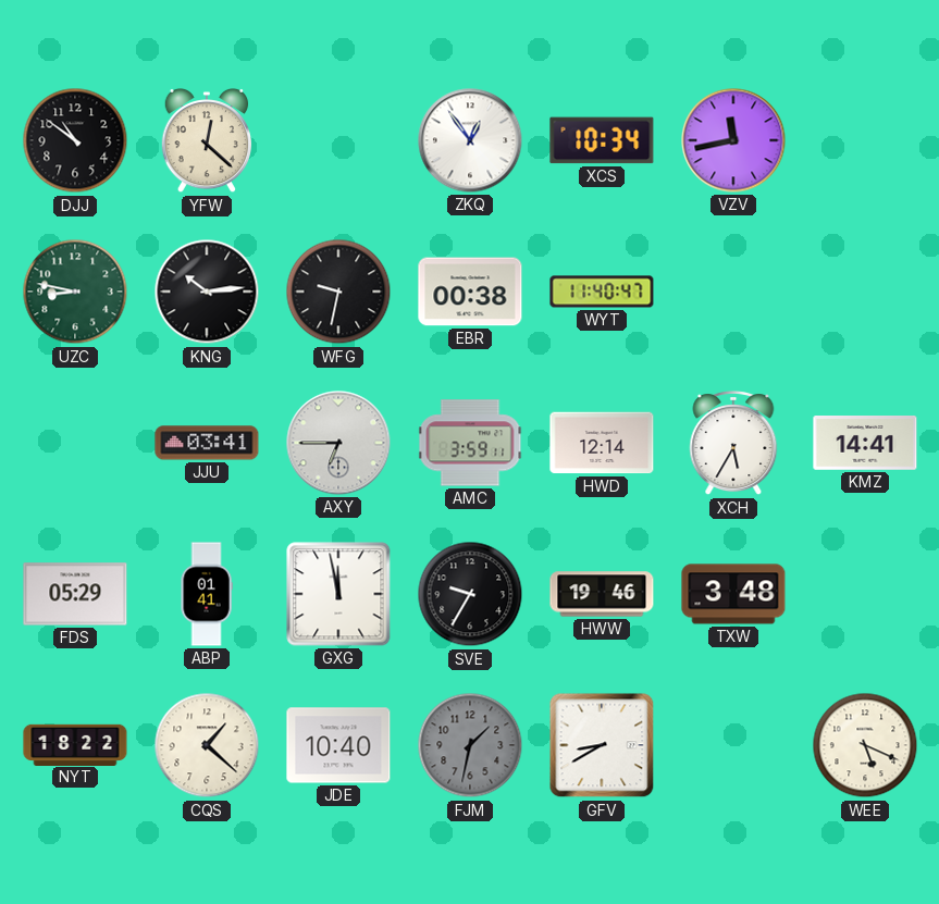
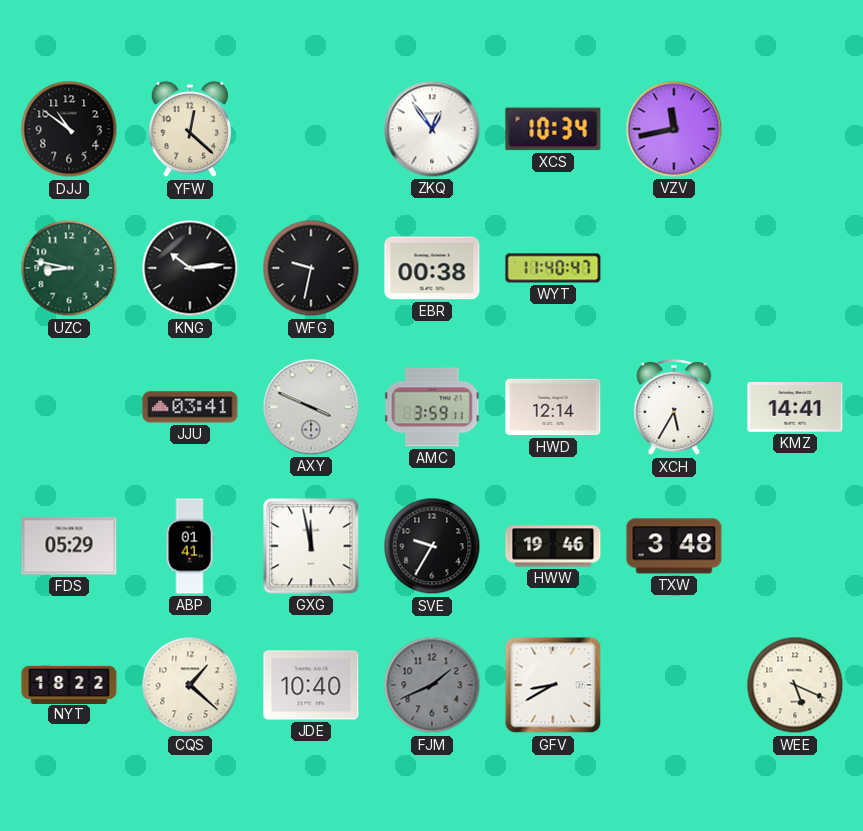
AXY: 6:45 -> 3:49 (311, 407)
FJM: 1:32 -> 1:41 (432, 685)
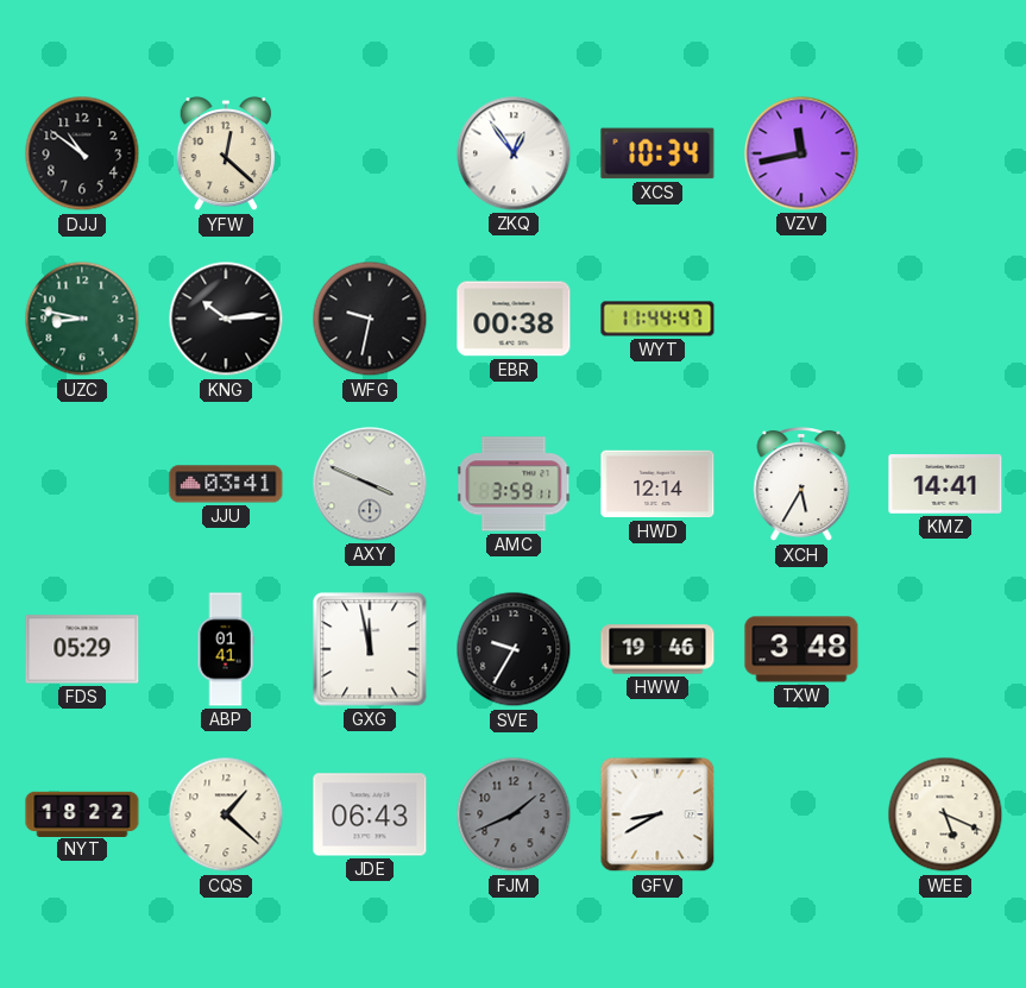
WYT: 11:40 -> 11:44 (657, 319)
JDE: 10:40 -> 06:43 (370, 814)
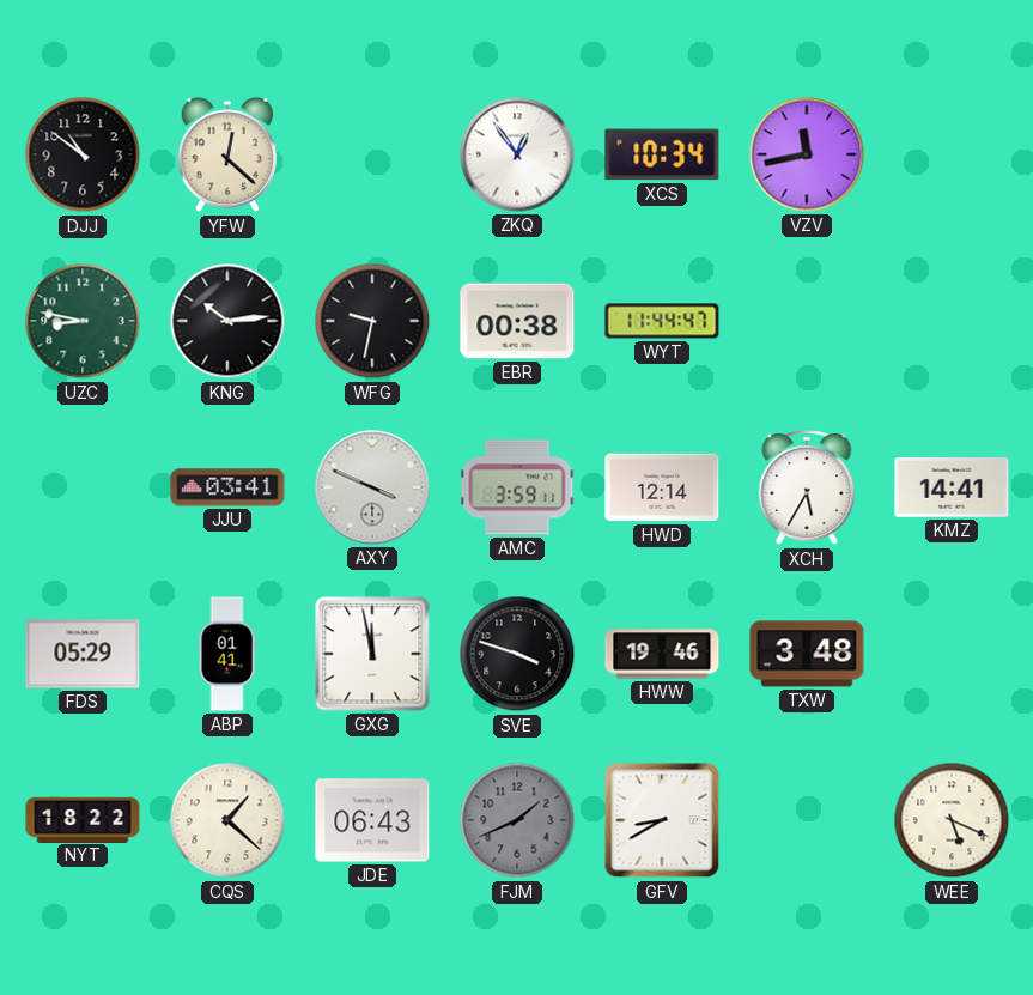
SVE: 9:35 -> 3:48 (517, 654)
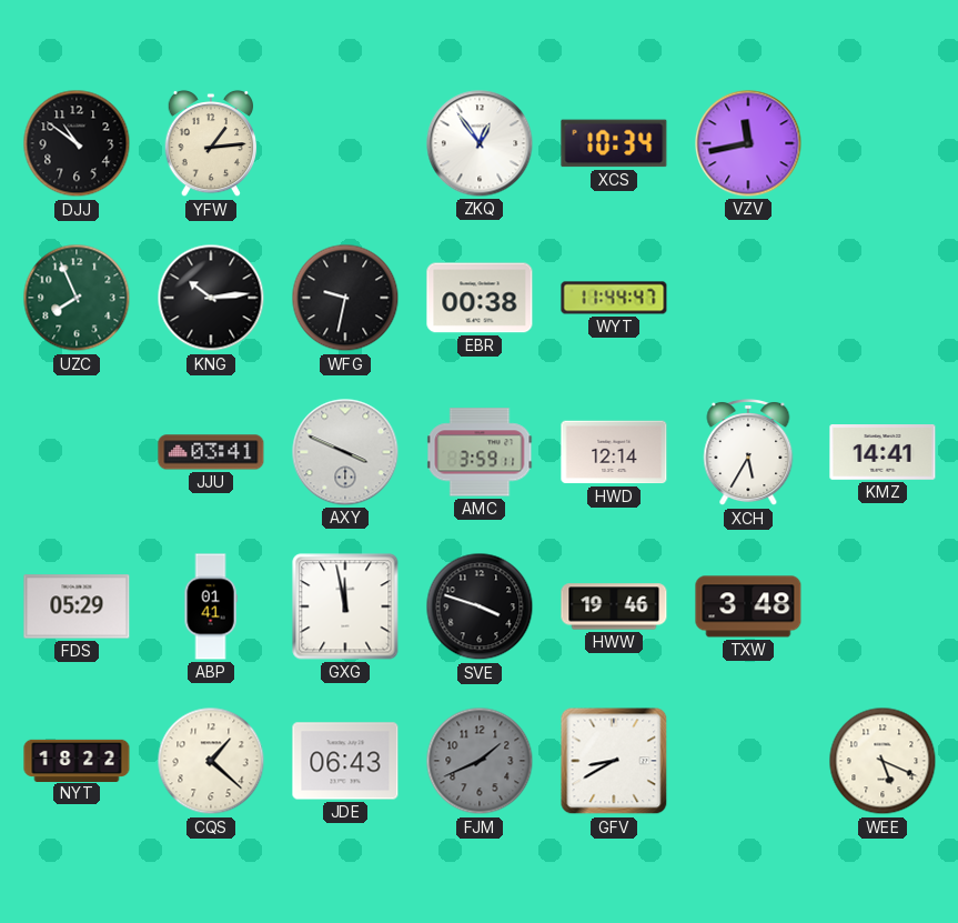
YFW: 12:22 -> 1:14 (211, 143)
UZC: 8:47 -> 7:56 (77, 298)
